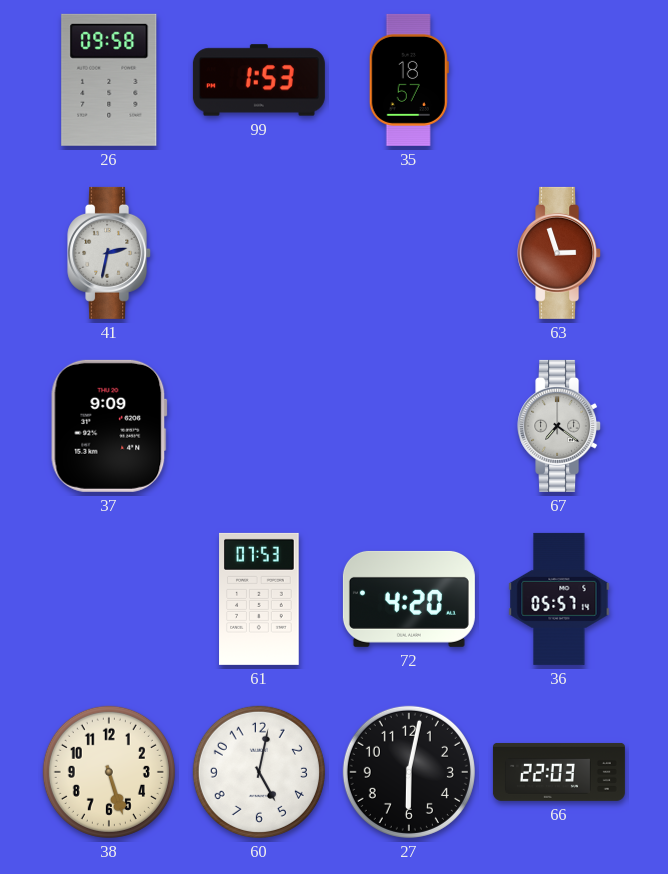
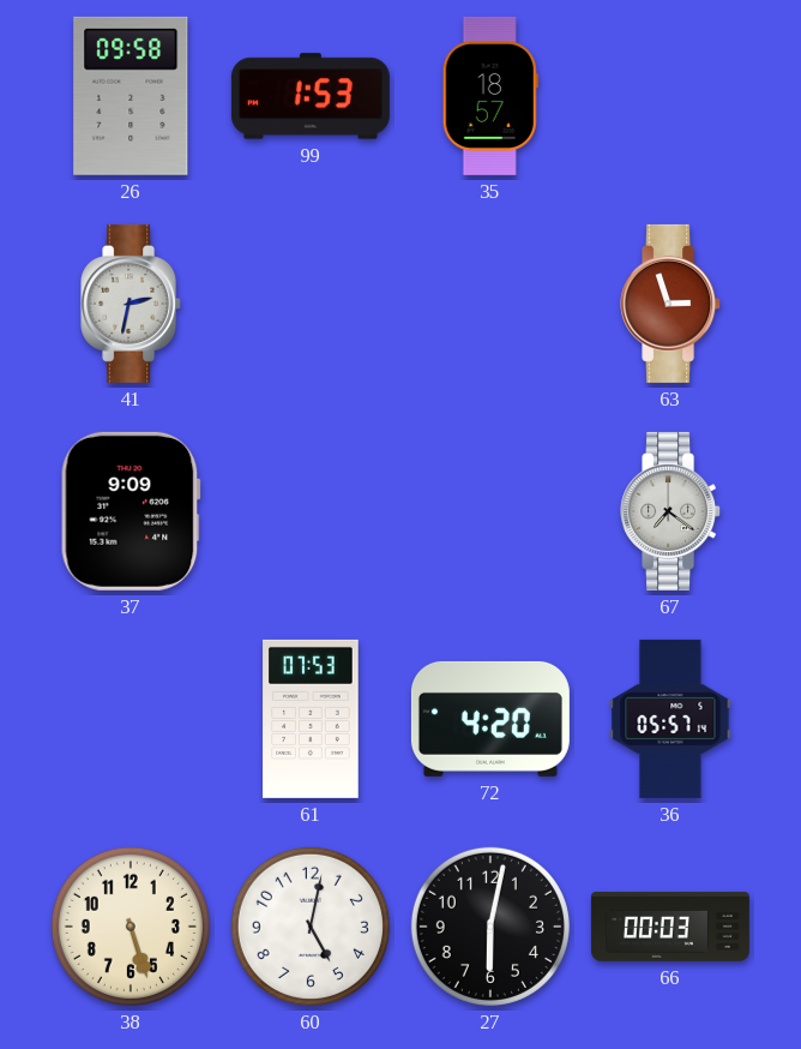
66: 22:03 -> 00:03 (670, 927)
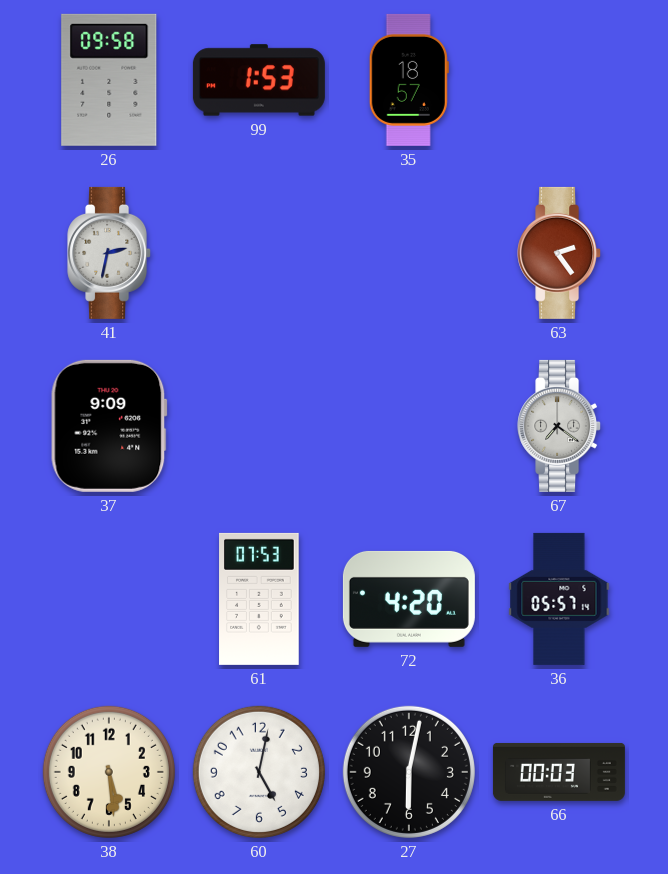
63: 2:57 -> 2:24 (560, 253)
38: 5:27 -> 5:29 (109, 772)
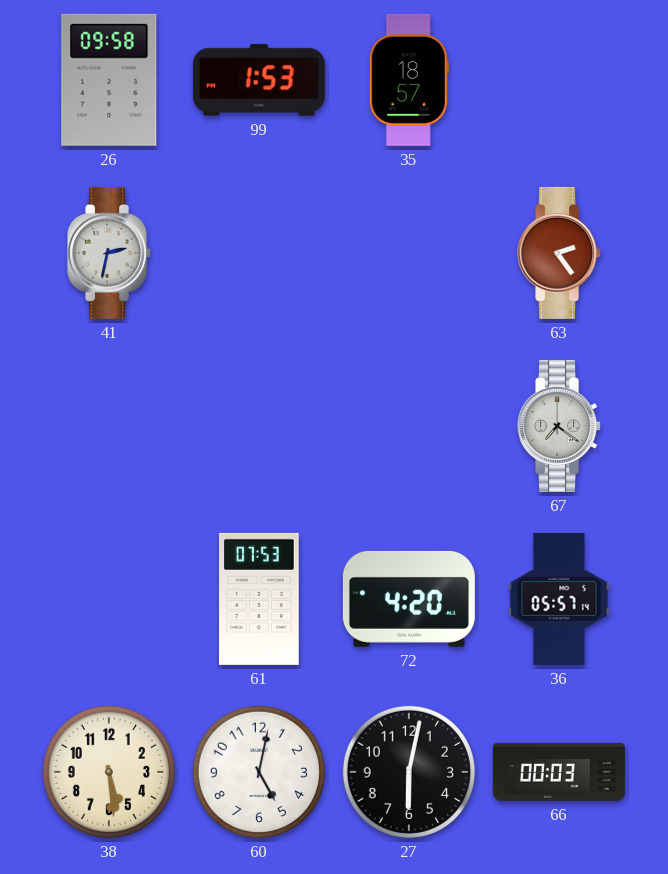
37: 9:09 -> none (109, 426)
